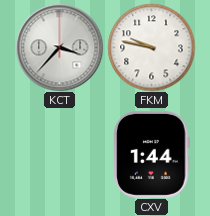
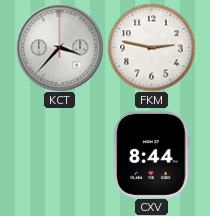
FKM: 9:47 -> 2:47 (151, 47)
CXV: 1:44 -> 8:44 (152, 154)
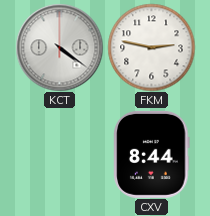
KCT: 3:37 -> 4:21 (59, 47)
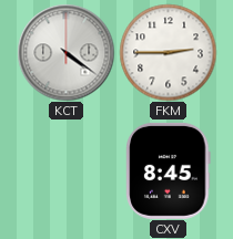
FKM: 2:47 -> 2:45 (168, 52)
CXV: 8:44 -> 8:45 (169, 170)
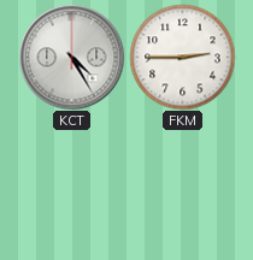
KCT: 4:21 -> 4:25 (71, 57)
CXV: 8:45 -> none (169, 170)
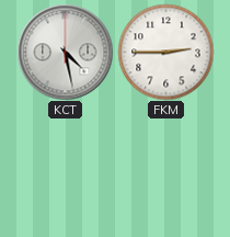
KCT: 4:25 -> 4:28 (65, 52)
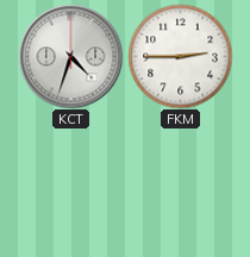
KCT: 4:28 -> 4:33 (70, 56)
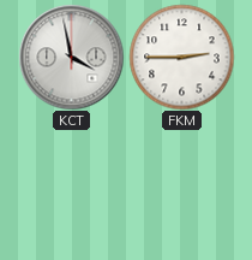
KCT: 4:33 -> 3:58 (71, 57)
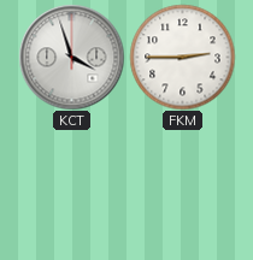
KCT: 3:58 -> 3:57 (71, 57)
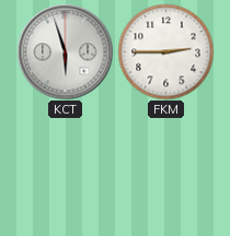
KCT: 3:57 -> 5:57 (65, 51)
